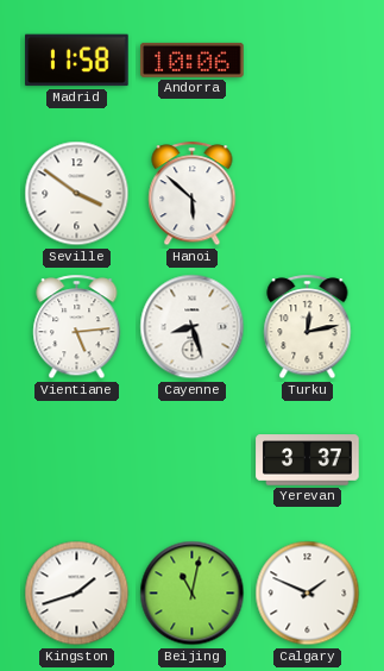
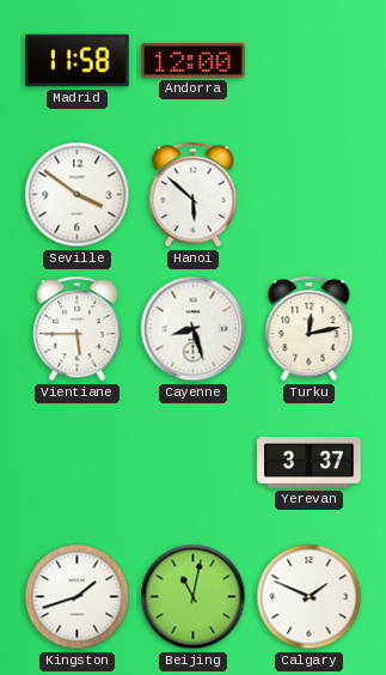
Andorra: 10:06 -> 12:00 (194, 60)
Vientiane: 5:14 -> 5:45 (78, 329)
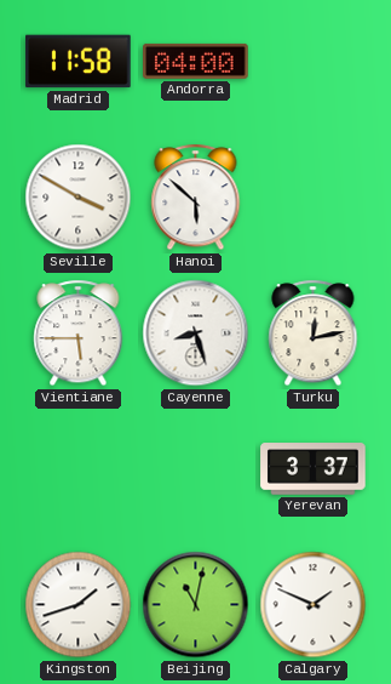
Andorra: 12:00 -> 04:00 (196, 61)
Seville: 3:51 -> 3:50 (79, 198)
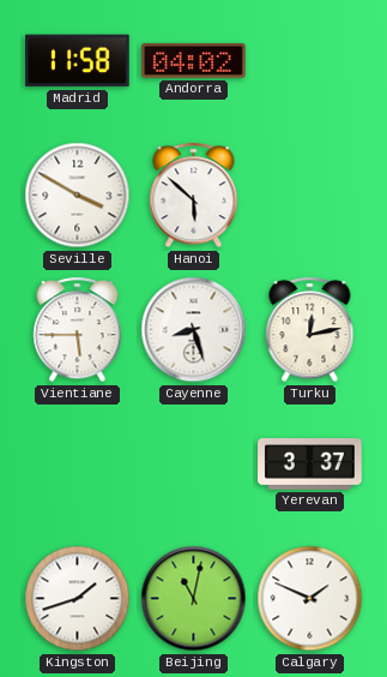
Andorra: 04:00 -> 04:02 (194, 60)
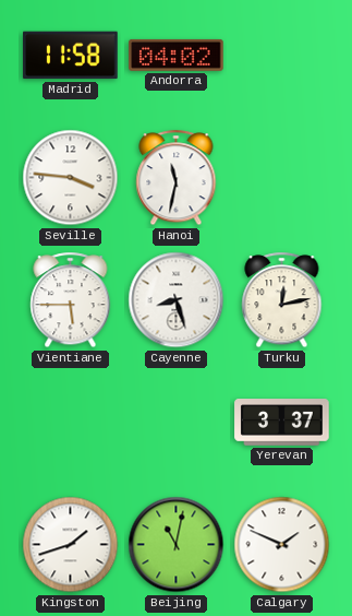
Seville: 3:50 -> 3:46 (71, 178)
Hanoi: 5:52 -> 11:32 (177, 178)
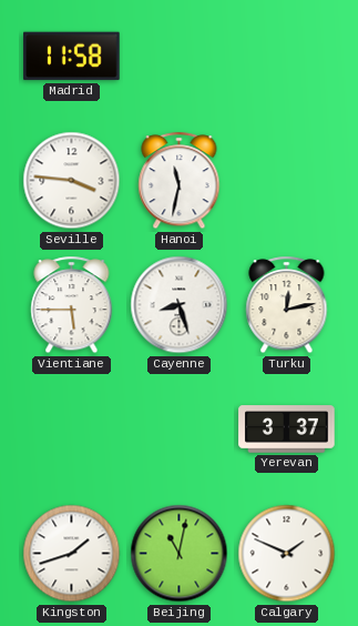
Andorra: 04:02 -> none (177, 55)
